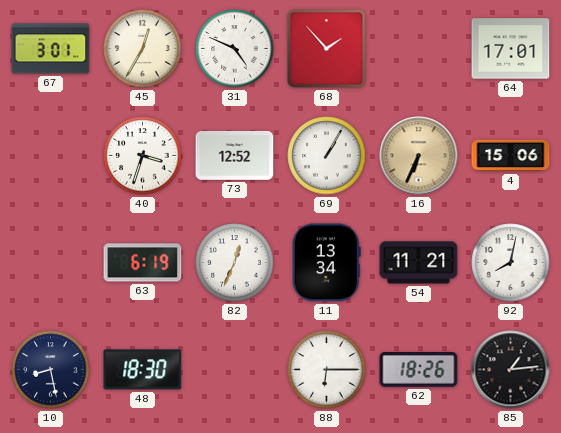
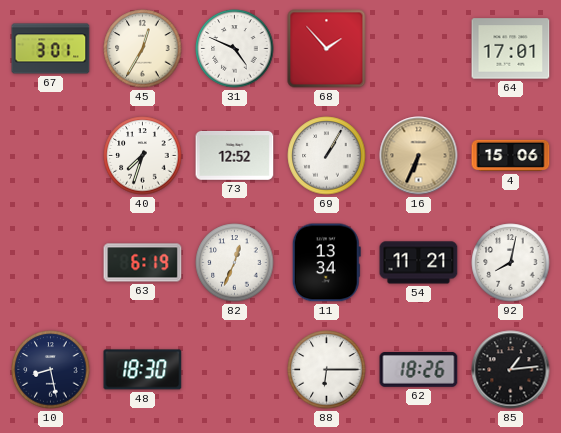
40: 3:33 -> 7:33 (143, 156)
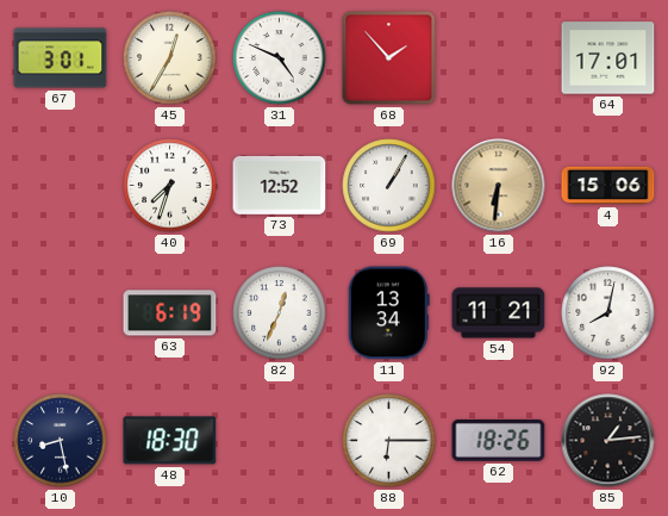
16: 6:34 -> 6:31 (499, 186)
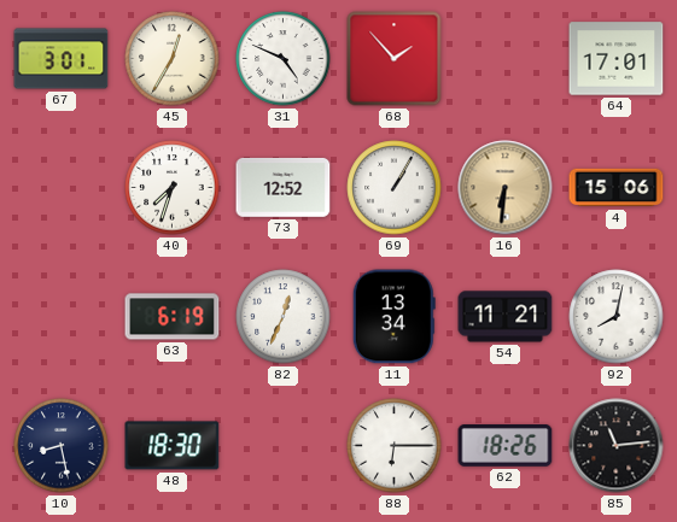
85: 1:14 -> 11:14 (617, 446)
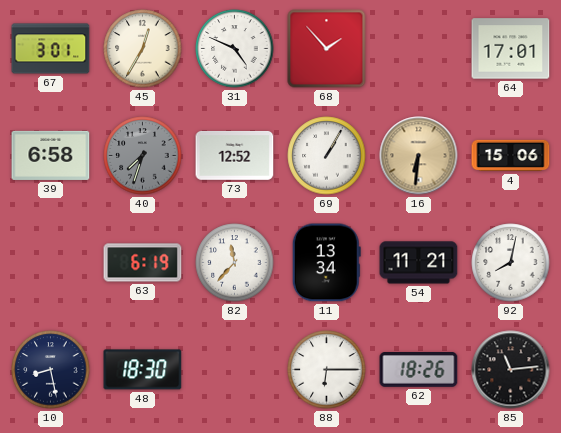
39: none -> 6:58 (51, 155)
40 dial: white -> grey (143, 156)
82: 12:34 -> 11:37 (235, 263)
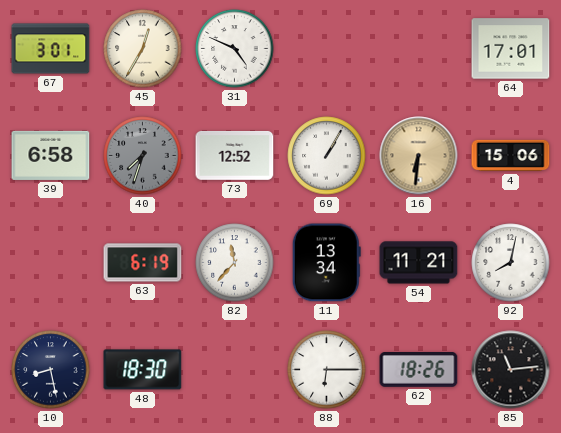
68: 1:53 -> none (327, 49)
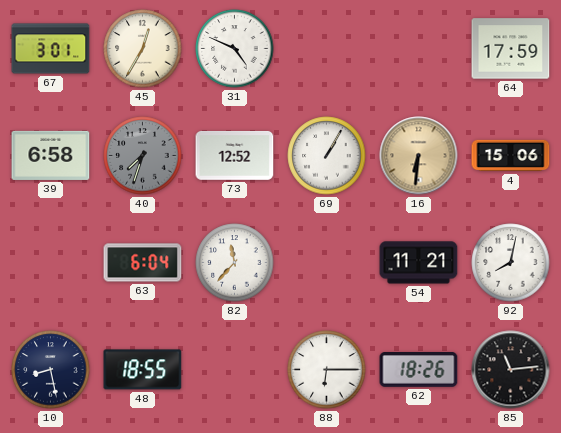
64: 17:01 -> 17:59 (511, 49)
63: 6:19 -> 6:04 (143, 263)
11: 13:34 -> none (326, 263)
48: 18:30 -> 18:55 (143, 370)
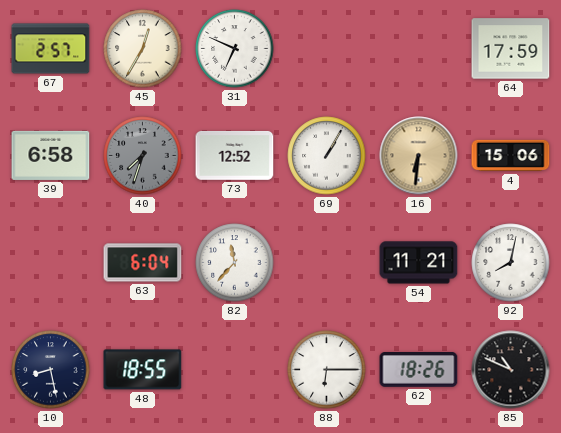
67: 3:01 -> 2:57 (51, 49)
31: 4:49 -> 6:49 (235, 49)
85: 11:14 -> 10:49 (511, 370)
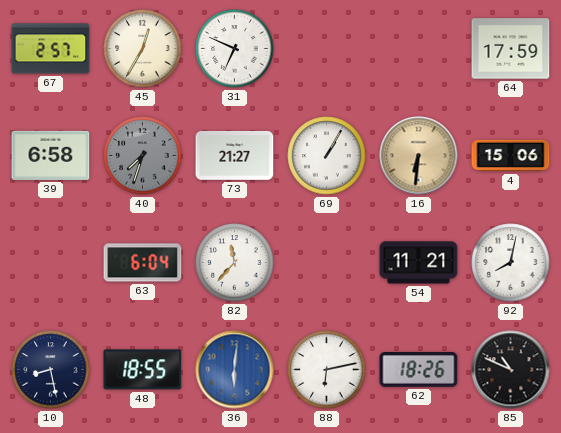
73: 12:52 -> 21:27 (235, 155)
36: none -> 6:01 (235, 370)
88: 6:15 -> 6:13 (327, 370)
